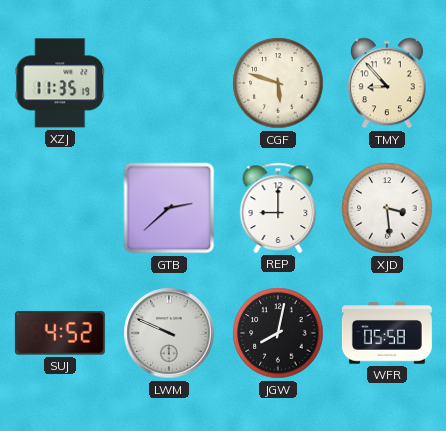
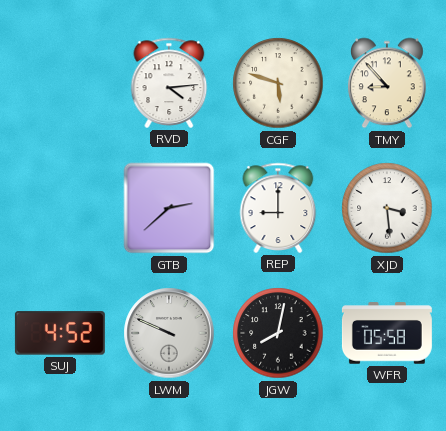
XZJ: 11:35 -> none (60, 83)
RVD: none -> 4:14 (169, 83)
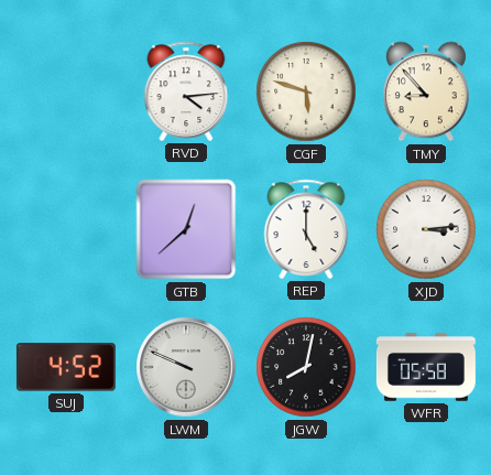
GTB: 2:38 -> 12:38 (186, 229)
REP: 9:00 -> 5:00 (306, 229)
XJD: 3:29 -> 3:14 (426, 229)
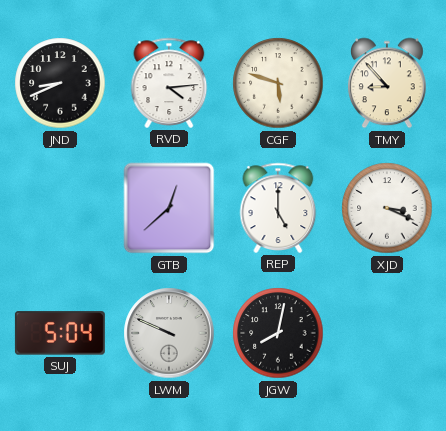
JND: none -> 8:41 (60, 83)
XJD: 3:14 -> 3:19 (387, 208)
SUJ: 4:52 -> 5:04 (60, 333)
WFR: 05:58 -> none (426, 367)
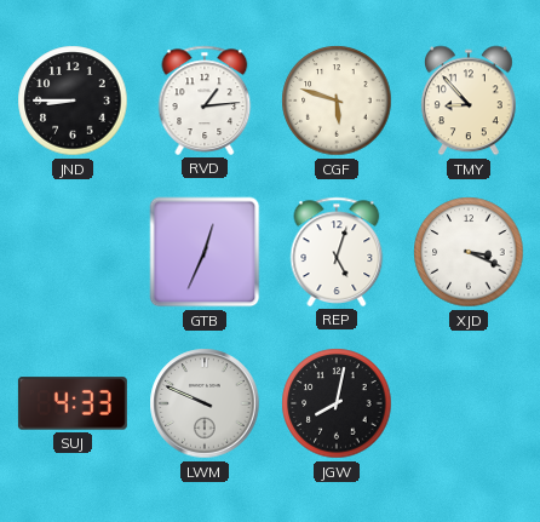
JND: 8:41 -> 8:45 (73, 101)
RVD: 4:14 -> 1:14 (205, 101)
GTB: 12:38 -> 12:34 (205, 252)
REP: 5:00 -> 5:03 (337, 252)
SUJ: 5:04 -> 4:33 (73, 403)
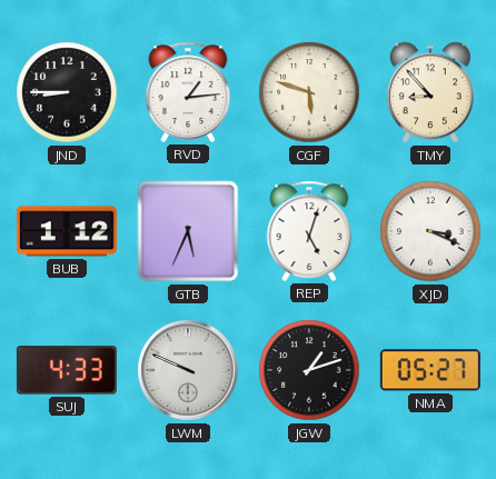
BUB: none -> 1:12 (67, 231)
GTB: 12:34 -> 5:34 (188, 231)
JGW: 8:02 -> 1:12 (309, 370)
NMA: none -> 05:27 (430, 370)
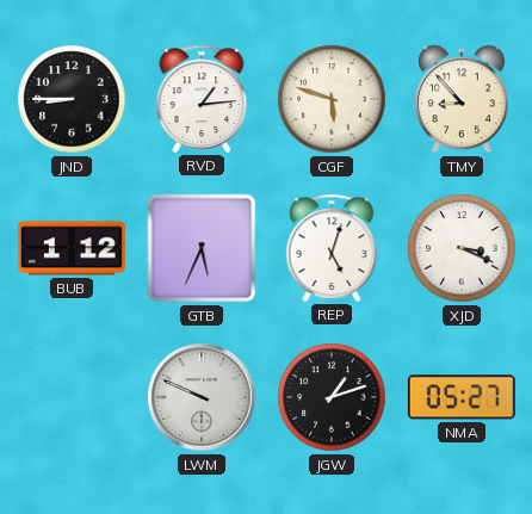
SUJ: 4:33 -> none (67, 370)
